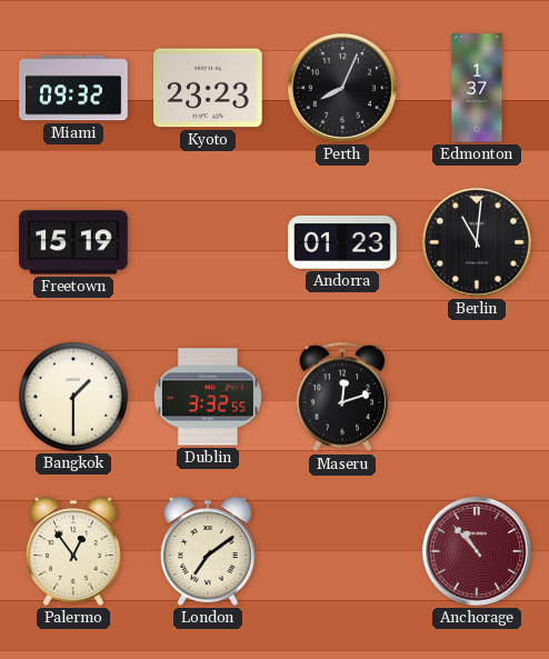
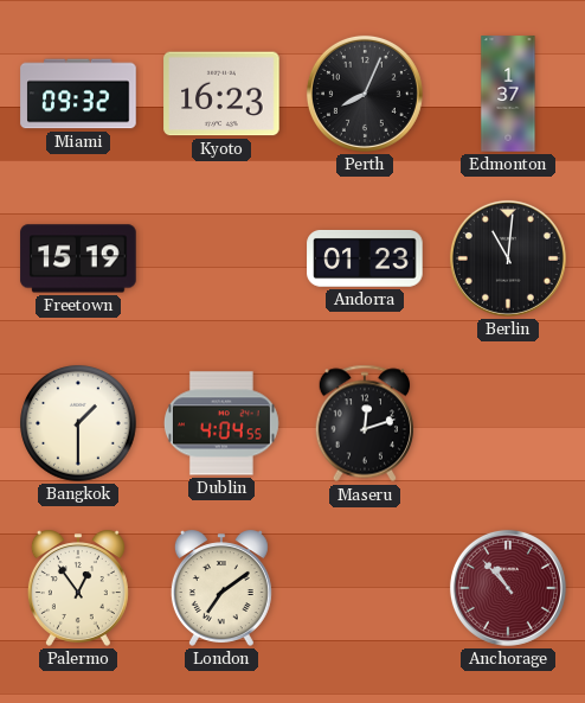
Kyoto: 23:23 -> 16:23 (221, 94)
Dublin: 3:32 -> 4:04 (221, 423)
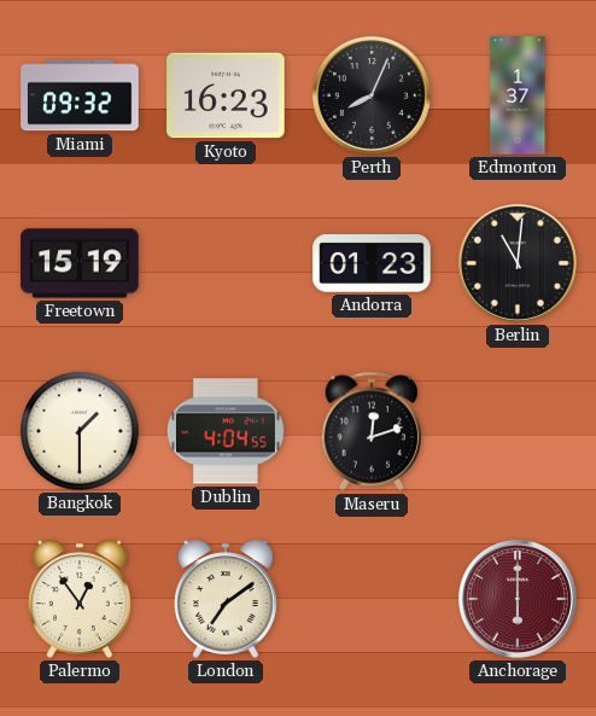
Anchorage: 10:53 -> 6:00 (518, 599)
